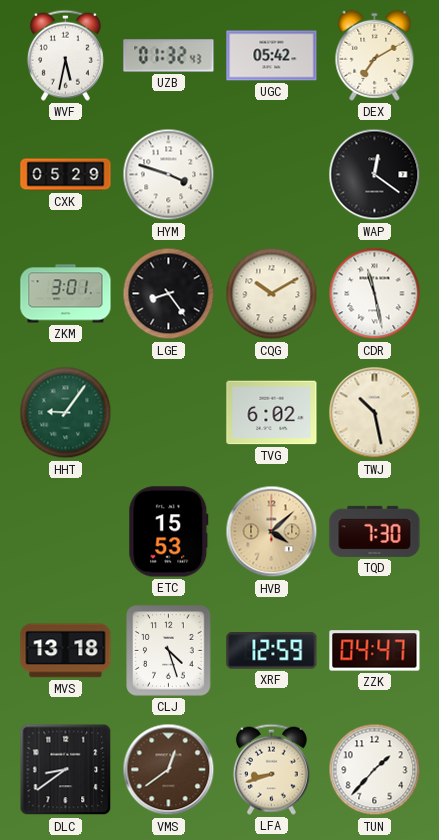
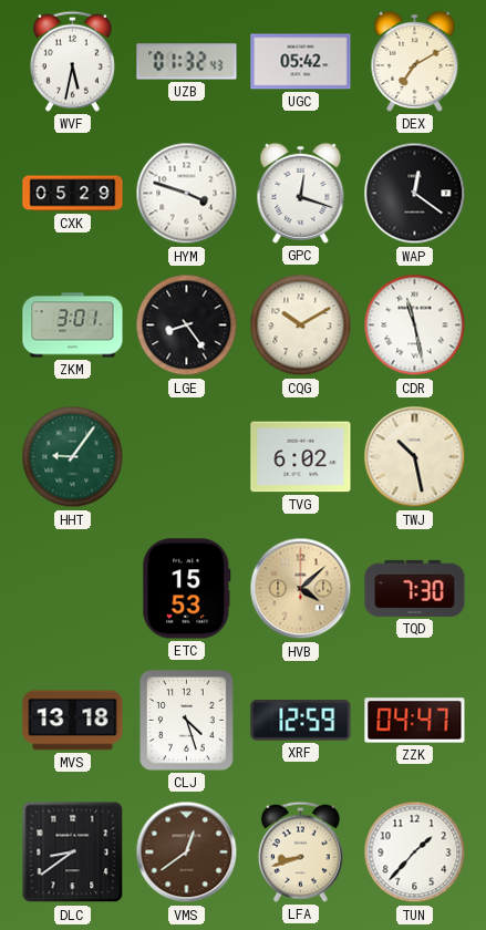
GPC: none -> 12:18 (301, 193)
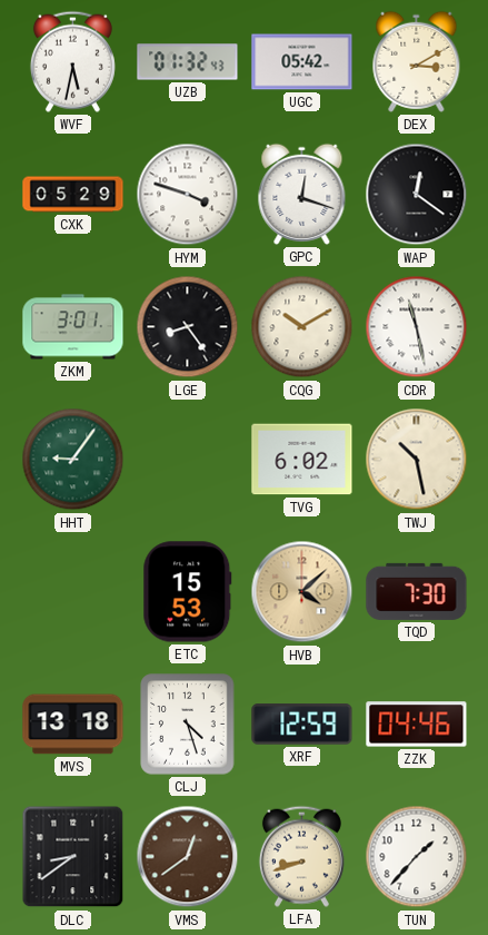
DEX: 7:10 -> 3:10 (417, 61)
ZZK: 04:47 -> 04:46 (417, 725)
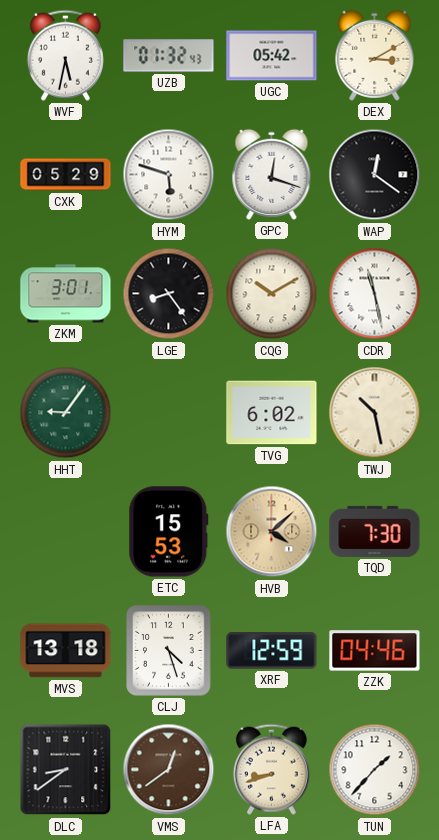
HYM: 3:48 -> 5:48 (169, 175)
